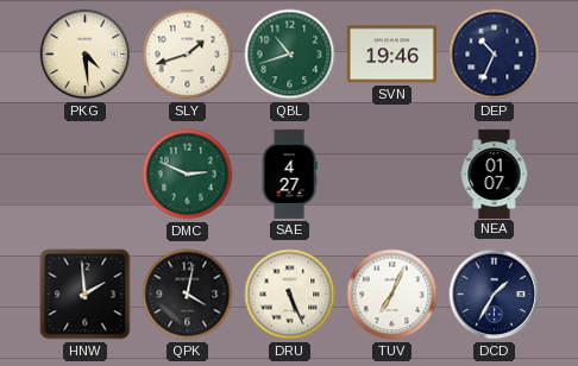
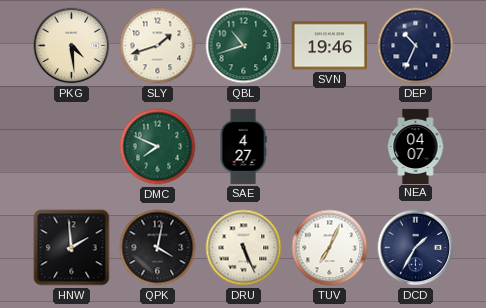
DMC: 2:49 -> 7:49 (158, 147)
NEA: 01:07 -> 04:07 (416, 146)
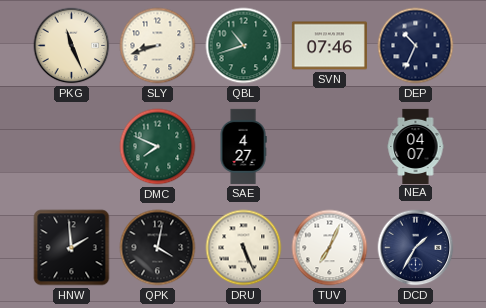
PKG: 4:29 -> 11:26 (72, 46)
SLY: 1:42 -> 8:42 (158, 46)
SVN: 19:46 -> 07:46 (329, 46)
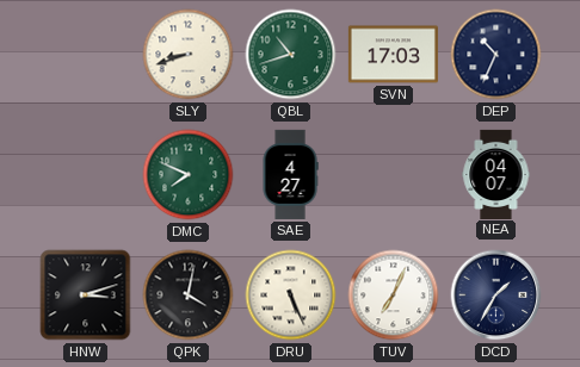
PKG: 11:26 -> none (72, 46)
SVN: 07:46 -> 17:03 (393, 55)
HNW: 1:59 -> 3:12 (86, 296)
